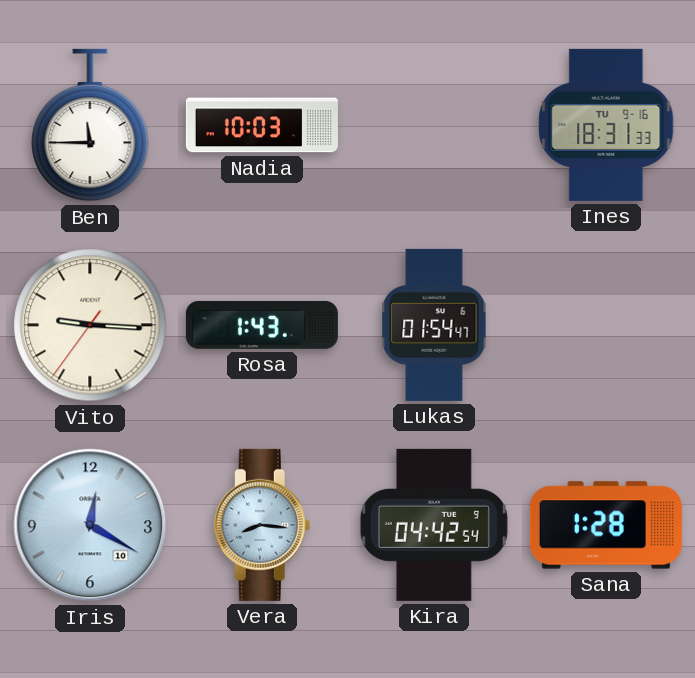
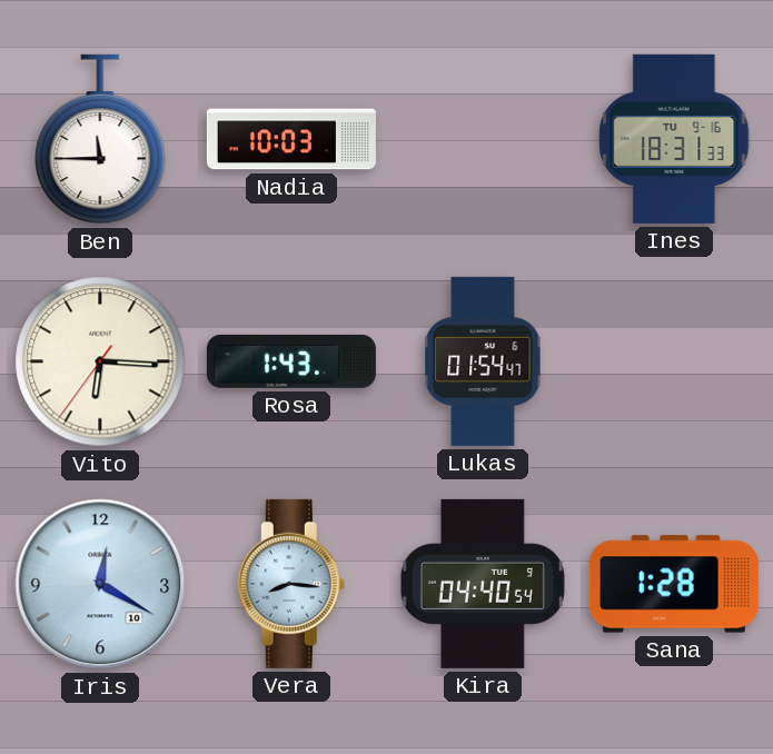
Vito: 9:15 -> 6:15 (100, 361)
Kira: 04:42 -> 04:40 (483, 584)
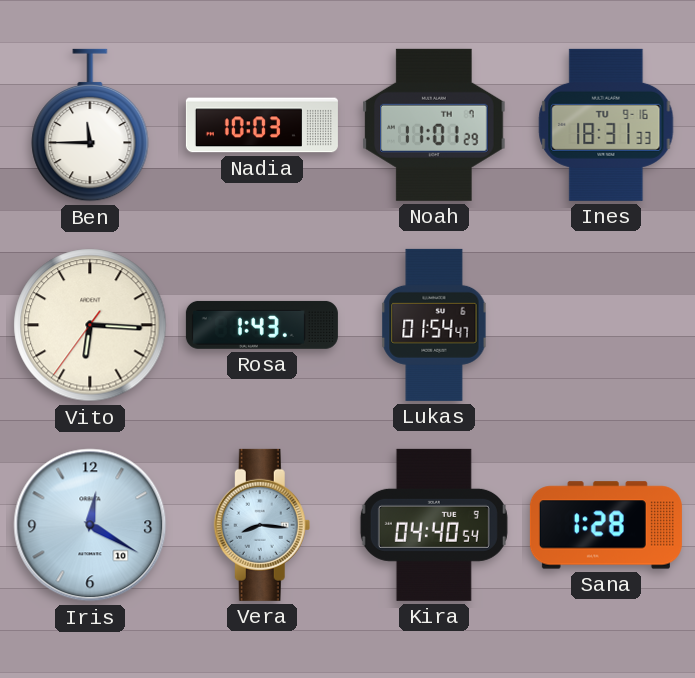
Noah: none -> 11:01 (434, 125)
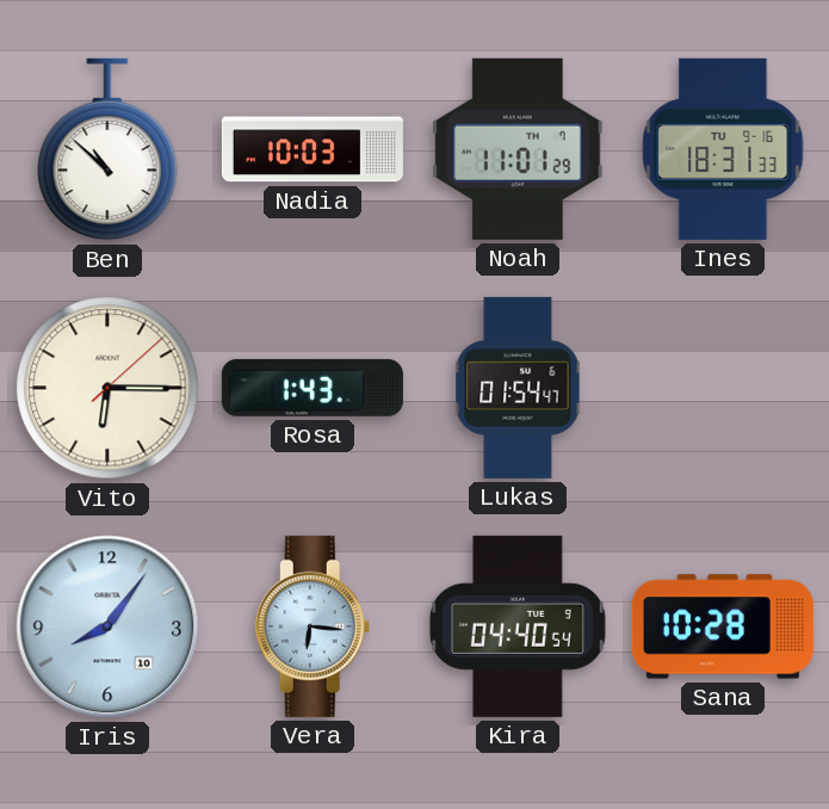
Ben: 11:45 -> 10:52 (107, 149)
Vito: 6:15:36 -> 6:15:08 (107, 388)
Iris: 12:20 -> 8:06 (107, 626)
Vera: 8:16 -> 6:16 (313, 626)
Sana: 1:28 -> 10:28 (723, 626)
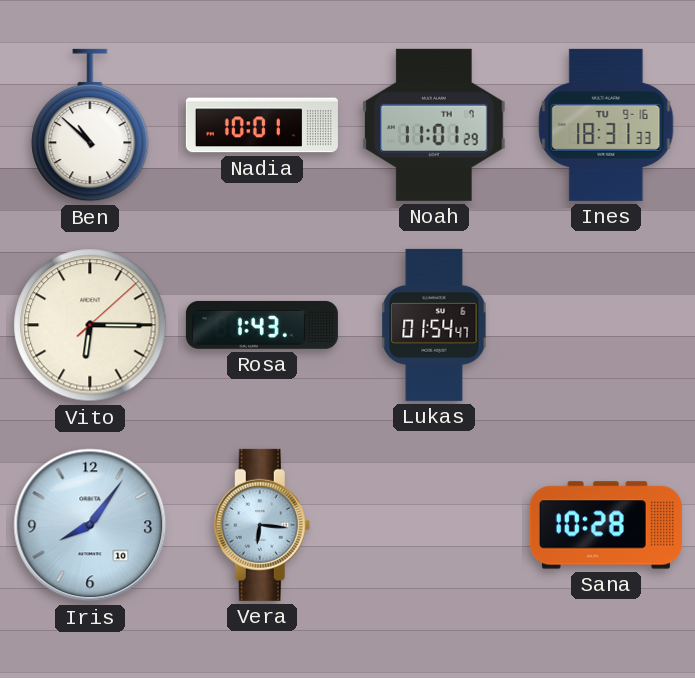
Nadia: 10:03 -> 10:01 (262, 125)
Kira: 04:40 -> none (518, 626)
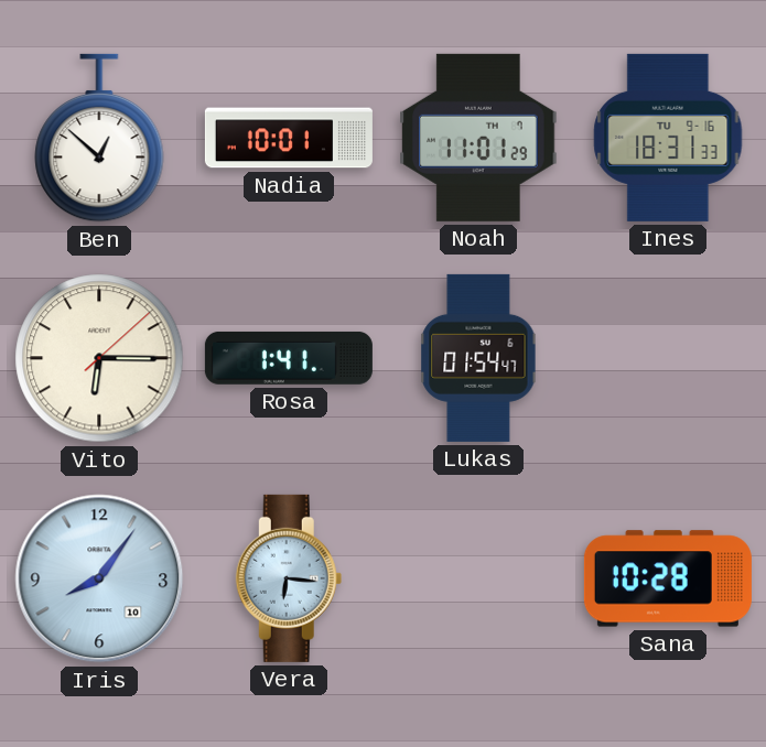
Ben: 10:52 -> 12:52 (99, 138)
Rosa: 1:43 -> 1:41 (289, 358)
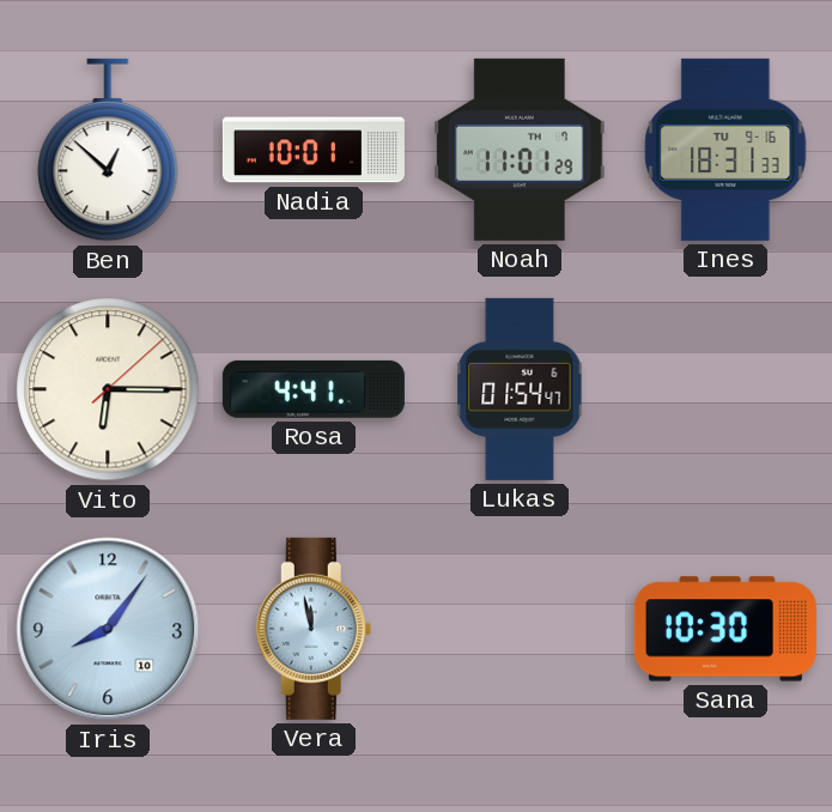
Rosa: 1:41 -> 4:41 (314, 389)
Vera: 6:16 -> 11:58 (314, 629)
Sana: 10:28 -> 10:30 (725, 629)
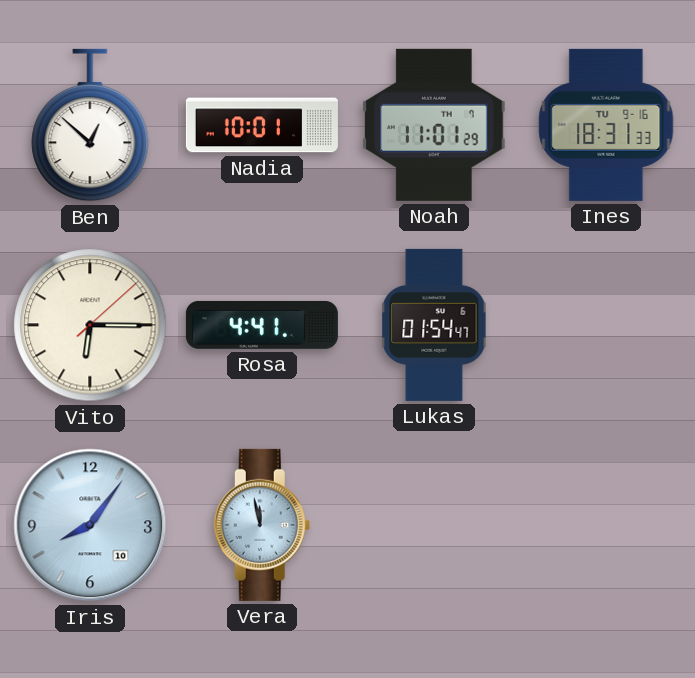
Sana: 10:30 -> none (725, 629)
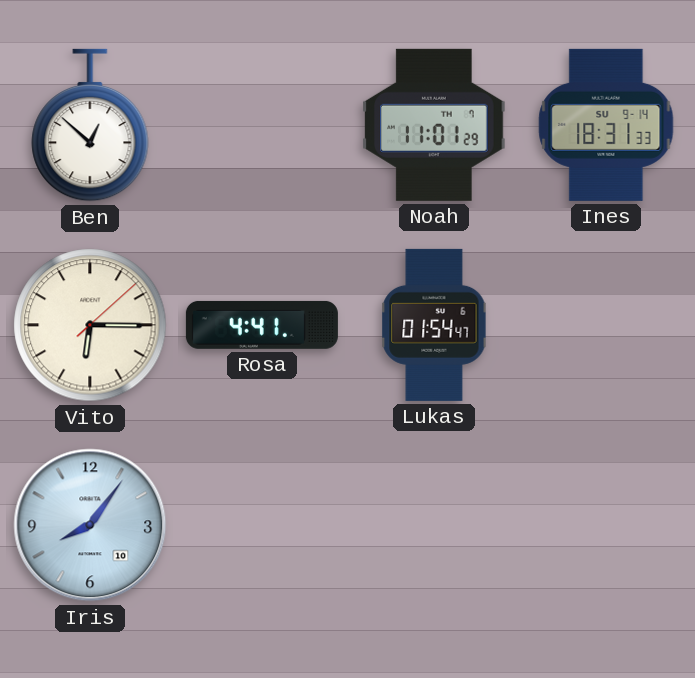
Nadia: 10:01 -> none (262, 125)
Ines date: TU 9-16 -> SU 9-14 (606, 125)
Vera: 11:58 -> none (262, 525)
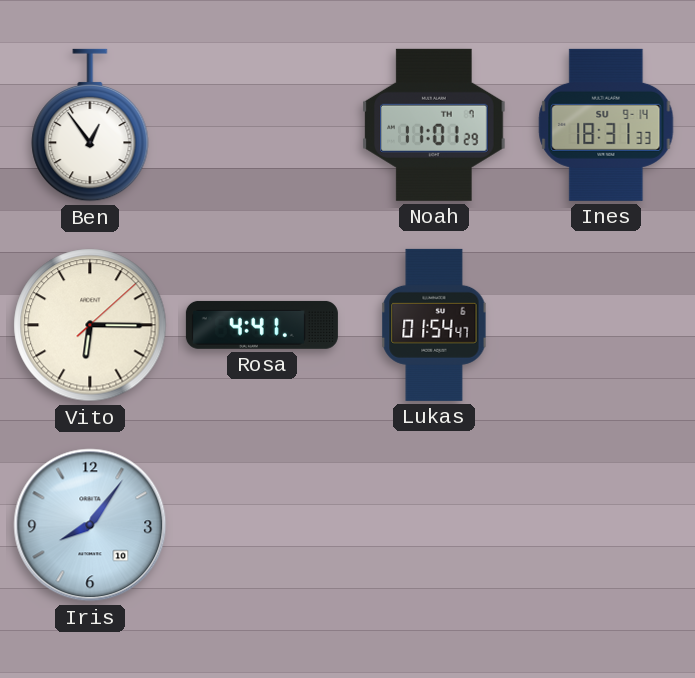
Ben: 12:52 -> 12:54 (90, 125)
